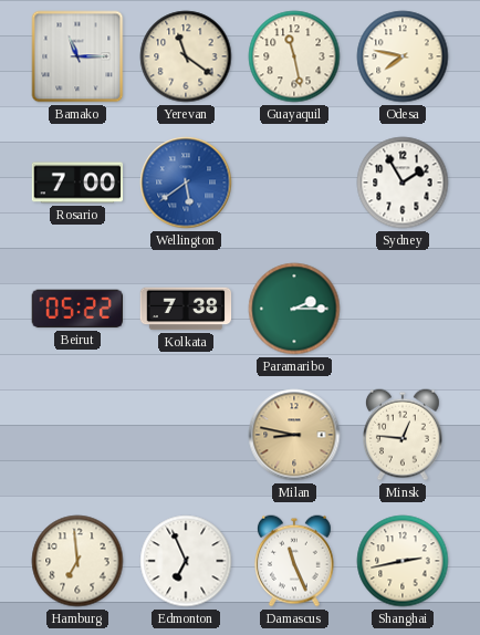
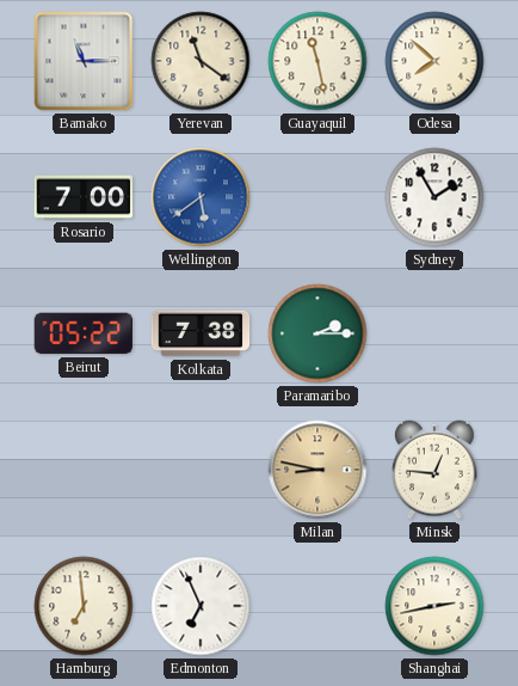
Odesa: 7:47 -> 7:52 (434, 61)
Damascus: 11:26 -> none (295, 561)
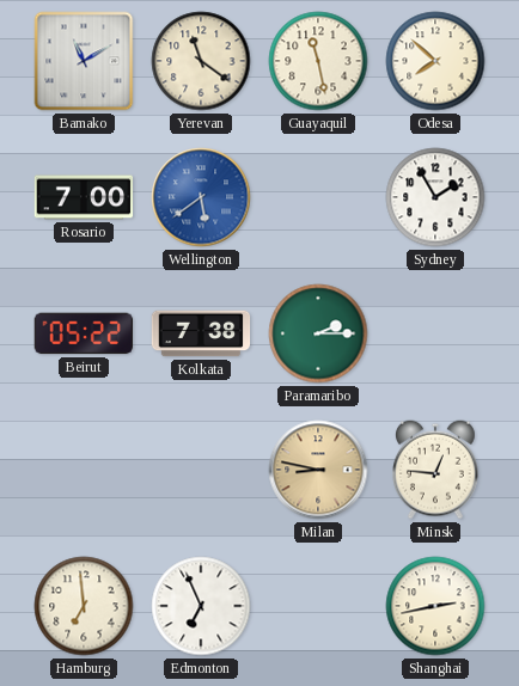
Bamako: 11:15 -> 11:10 (84, 61)
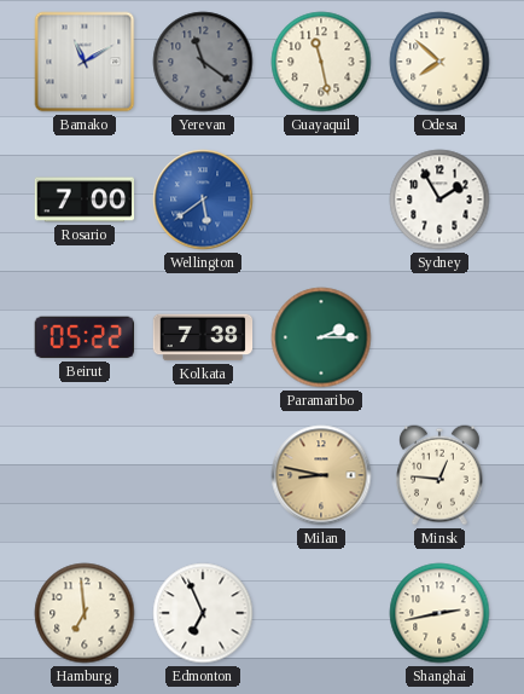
Yerevan dial: cream -> grey (203, 62)
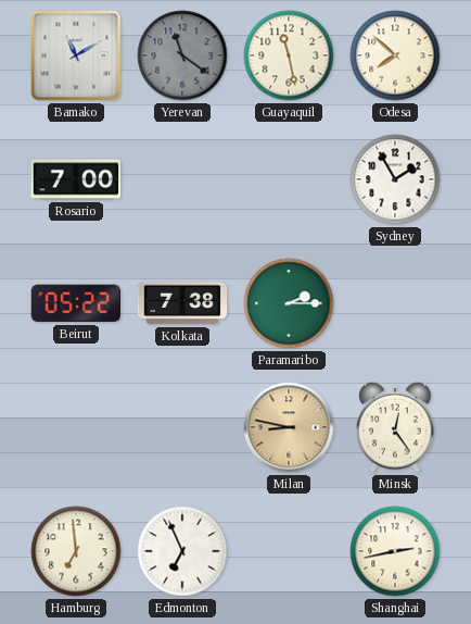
Wellington: 5:39 -> none (203, 199)
Minsk: 12:46 -> 12:24 (396, 427)
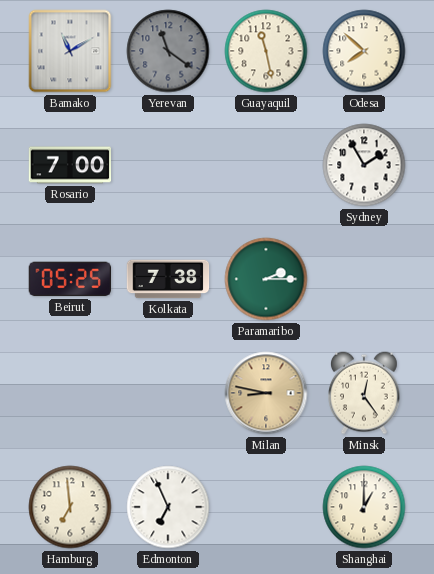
Beirut: 05:22 -> 05:25 (69, 279)
Shanghai: 2:43 -> 1:00 (364, 507)
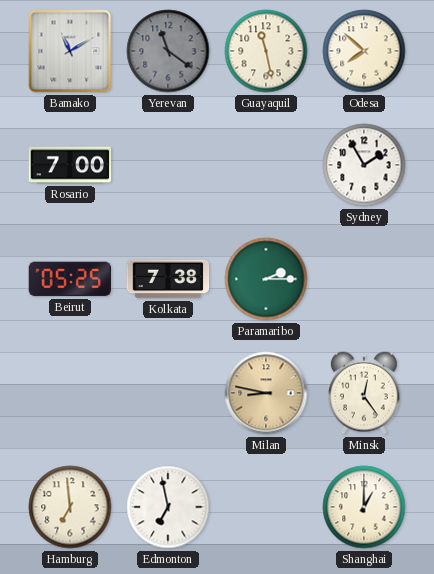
Edmonton: 6:56 -> 6:58 (168, 507)
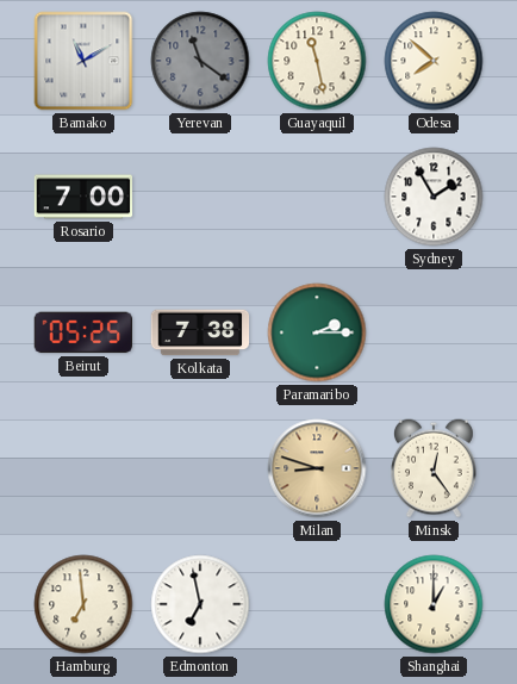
Milan: 8:47 -> 8:48 (317, 468)
